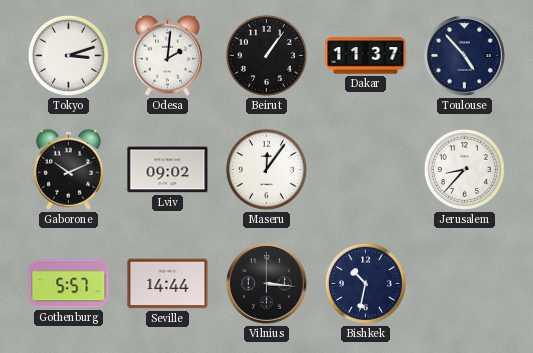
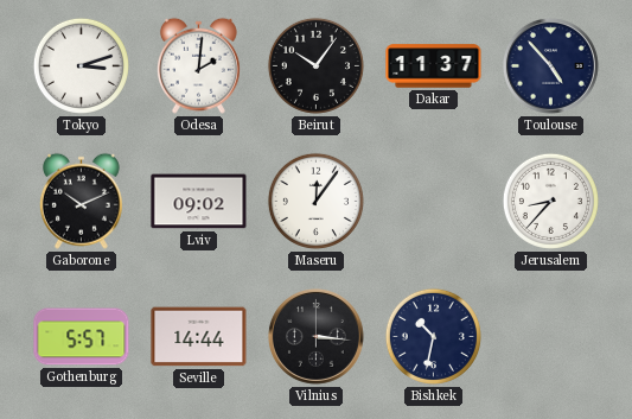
Beirut: 1:06 -> 10:06 (315, 65)
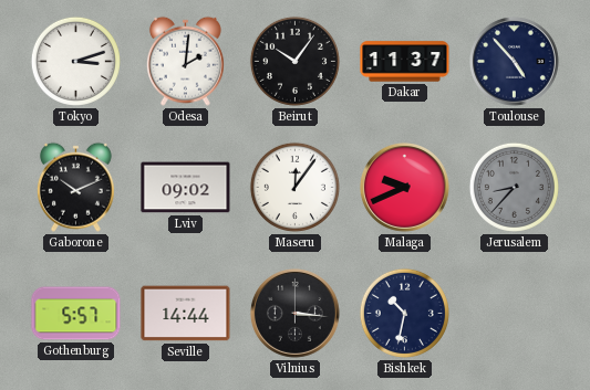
Malaga: none -> 9:41 (404, 187)
Jerusalem dial: white -> grey (514, 187)
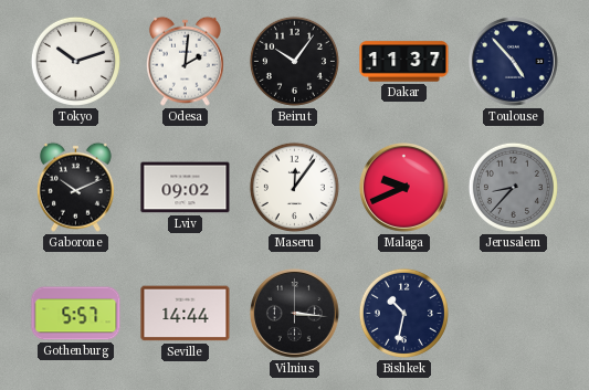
Tokyo: 3:12 -> 10:12 (75, 61)
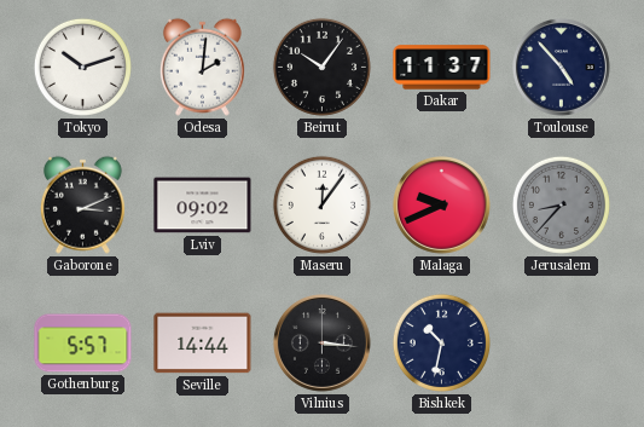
Gaborone: 10:11 -> 3:11 (82, 204)
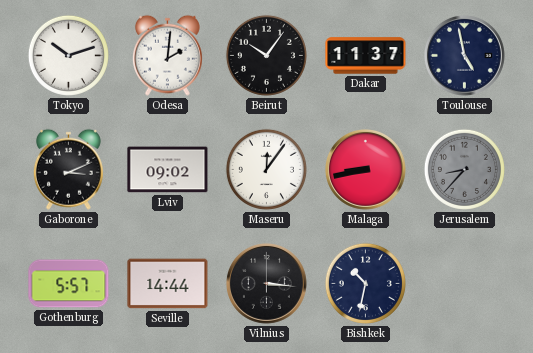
Toulouse: 4:53 -> 4:58 (464, 55)
Malaga: 9:41 -> 8:43 (365, 169)
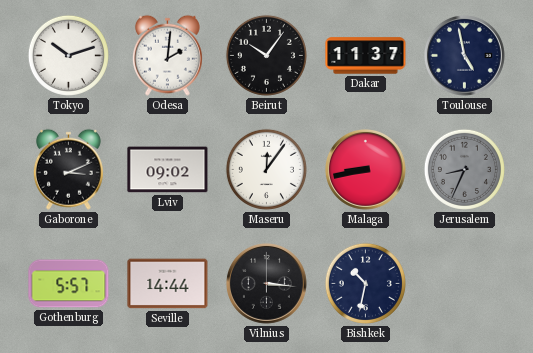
Jerusalem: 8:37 -> 8:34 (464, 169)
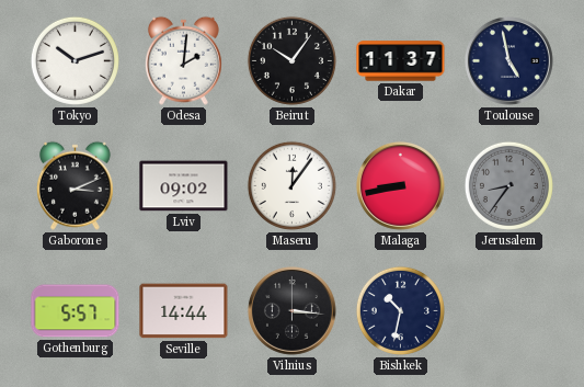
Jerusalem: 8:34 -> 8:36 (508, 185)
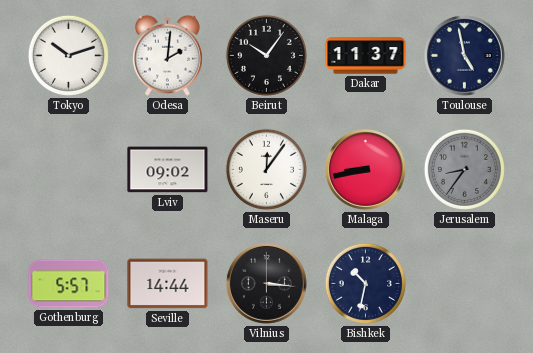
Gaborone: 3:11 -> none (75, 185)
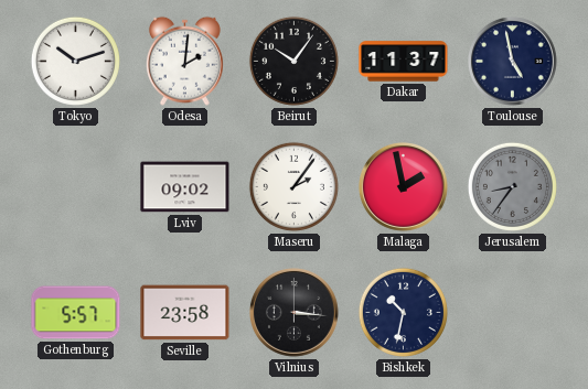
Maseru: 12:06 -> 2:06 (293, 186)
Malaga: 8:43 -> 1:58 (403, 186)
Seville: 14:44 -> 23:58 (185, 313)
